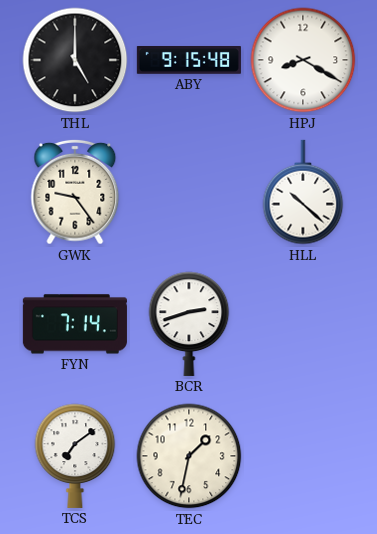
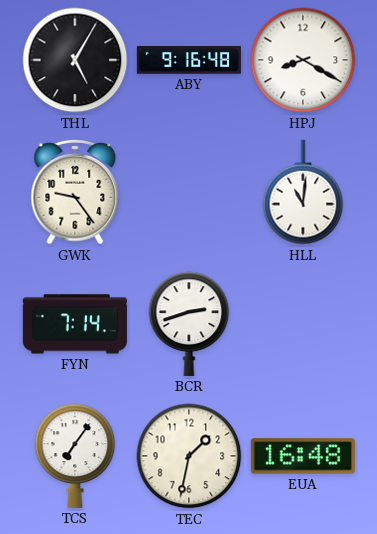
THL: 5:00 -> 5:05 (75, 60)
ABY: 9:15 -> 9:16 (189, 61)
HLL: 10:22 -> 11:01 (303, 192)
TCS: 7:09 -> 7:06 (75, 456)
EUA: none -> 16:48 (303, 456)
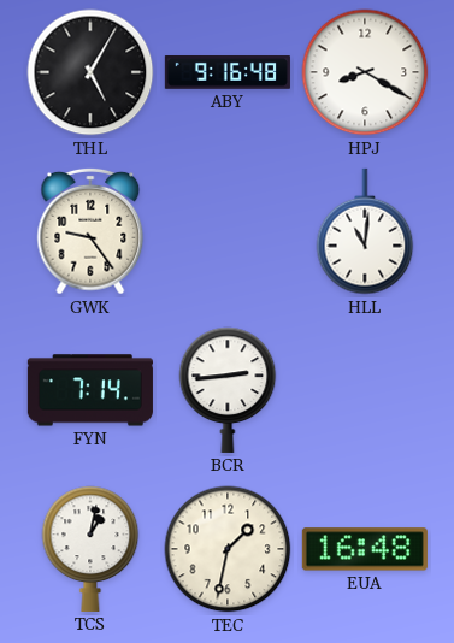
BCR: 2:42 -> 2:44 (228, 390)
TCS: 7:06 -> 1:02 (90, 549)
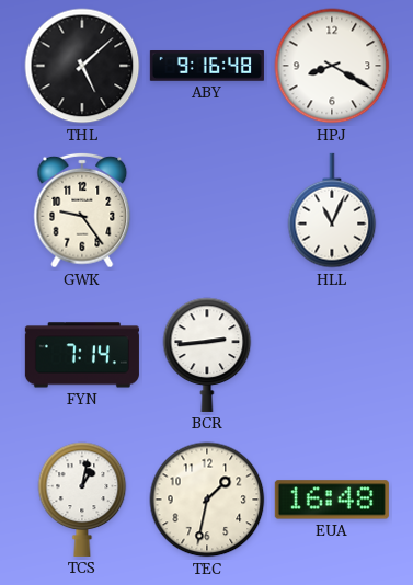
THL: 5:05 -> 5:08 (82, 66)
HLL: 11:01 -> 11:04 (332, 210)
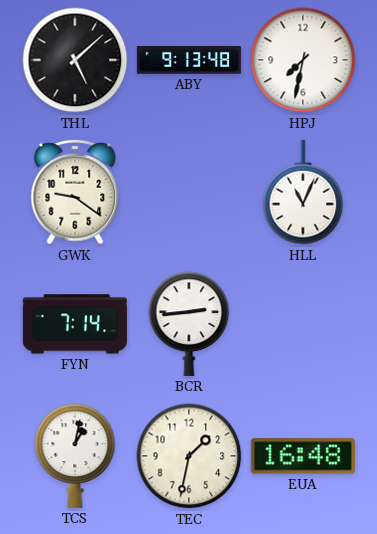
ABY: 9:16 -> 9:13 (189, 61)
HPJ: 8:20 -> 7:32 (303, 60)
GWK: 9:24 -> 9:21 (75, 192)
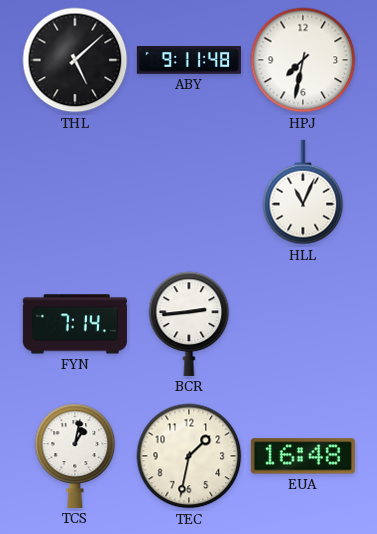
ABY: 9:13 -> 9:11 (189, 61)
GWK: 9:21 -> none (75, 192)
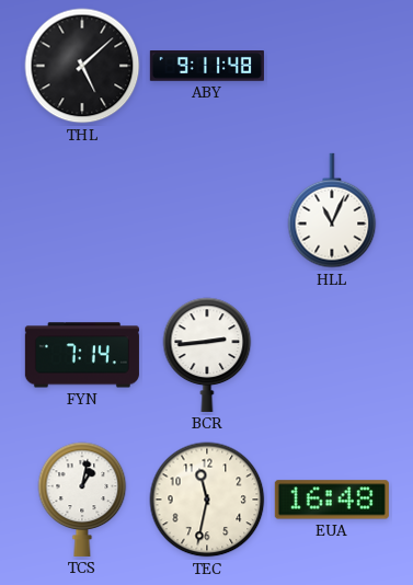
HPJ: 7:32 -> none (303, 60)
TEC: 1:32 -> 11:32 (207, 500)
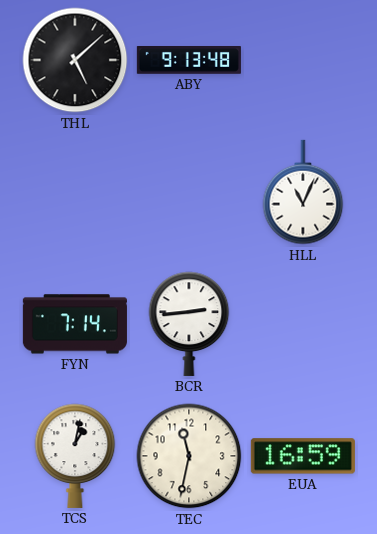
ABY: 9:11 -> 9:13 (189, 61)
EUA: 16:48 -> 16:59 (303, 456)
